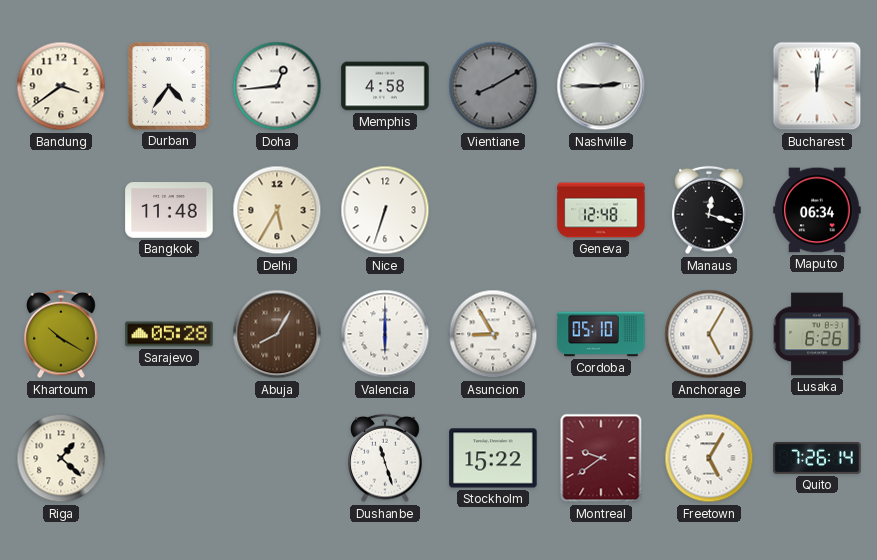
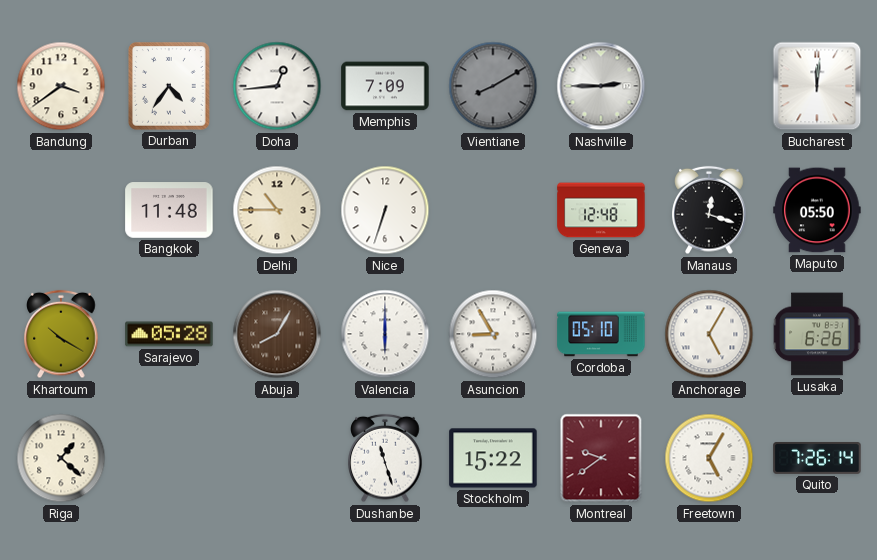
Memphis: 4:58 -> 7:09 (385, 86)
Delhi: 5:35 -> 10:45 (277, 210)
Maputo: 06:34 -> 05:50 (817, 210)
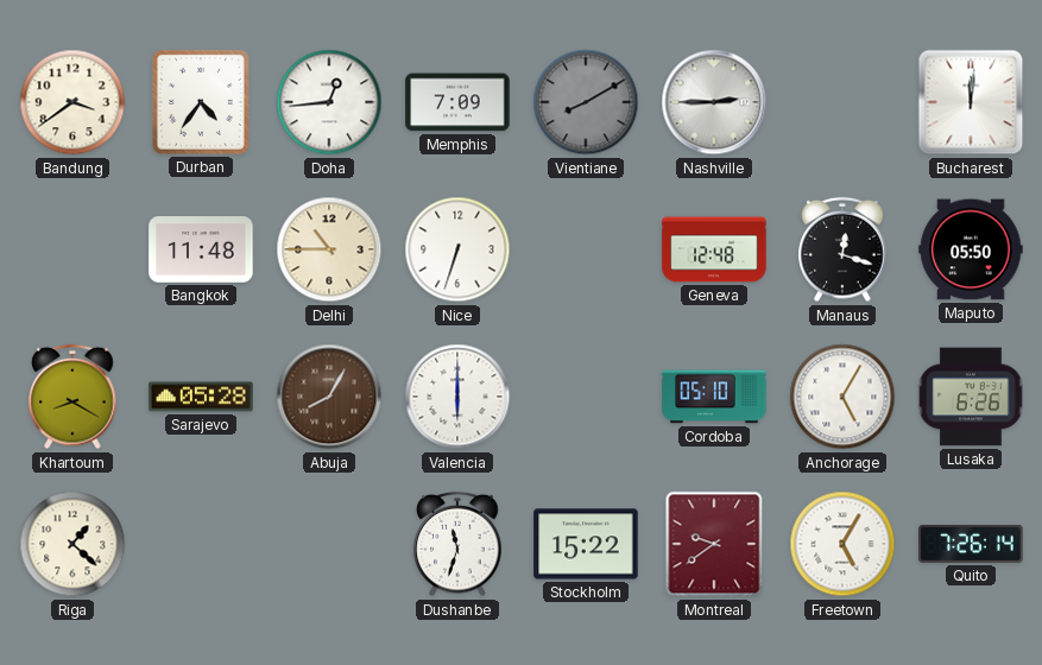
Khartoum: 10:20 -> 8:20 (72, 397)
Asuncion: 8:55 -> none (493, 334)
Dushanbe: 11:27 -> 11:33 (457, 544)
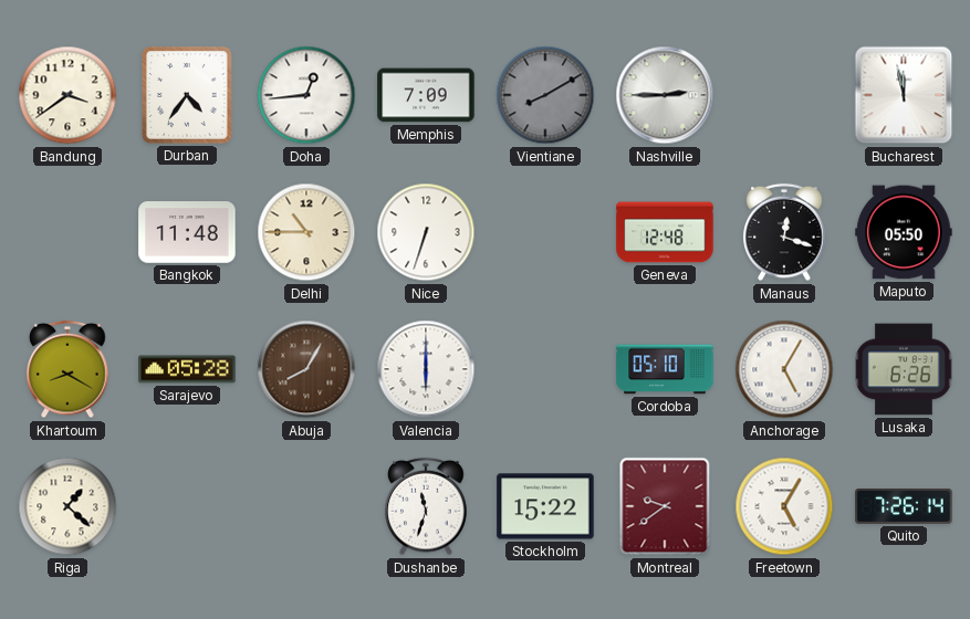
Bucharest: 12:01 -> 11:58 (904, 95)
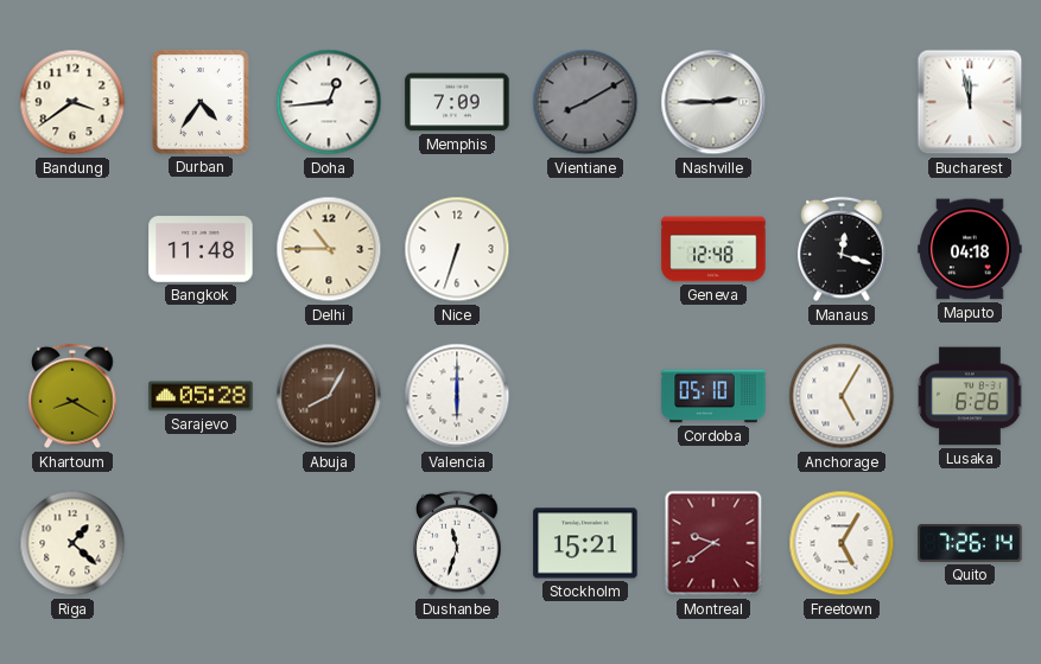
Maputo: 05:50 -> 04:18 (970, 249)
Stockholm: 15:22 -> 15:21 (585, 543)
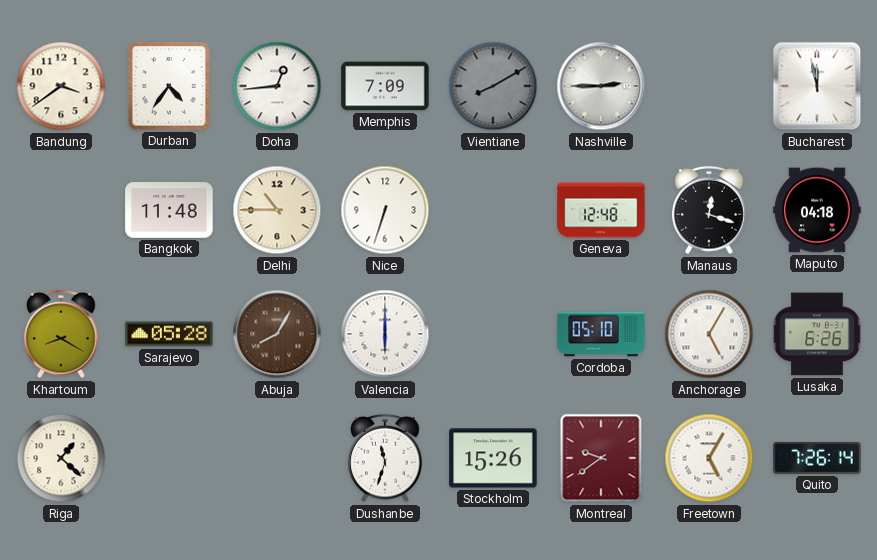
Stockholm: 15:21 -> 15:26 (493, 458)
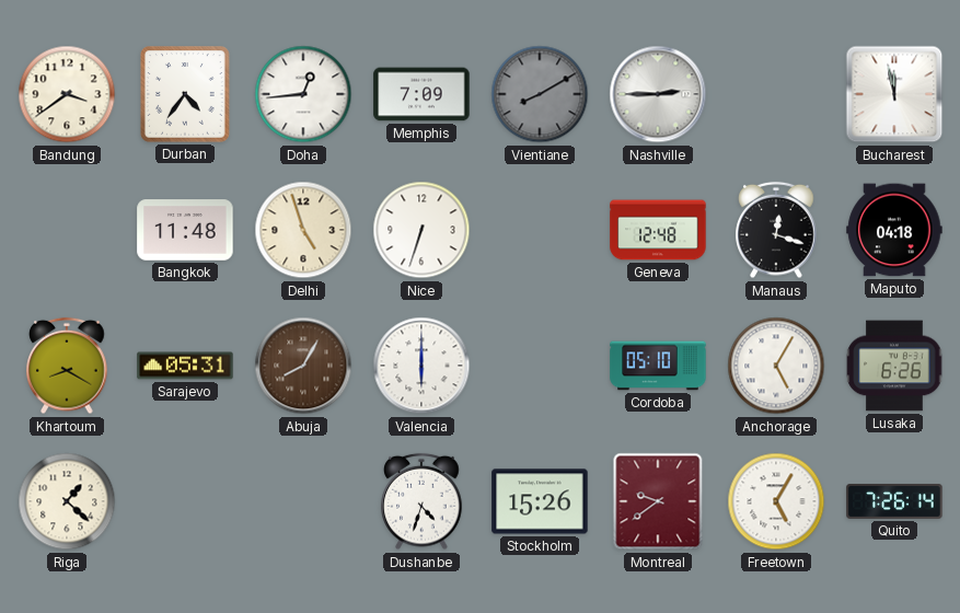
Delhi: 10:45 -> 4:57 (303, 230)
Sarajevo: 05:28 -> 05:31 (185, 366)
Dushanbe: 11:33 -> 4:33 (421, 501)
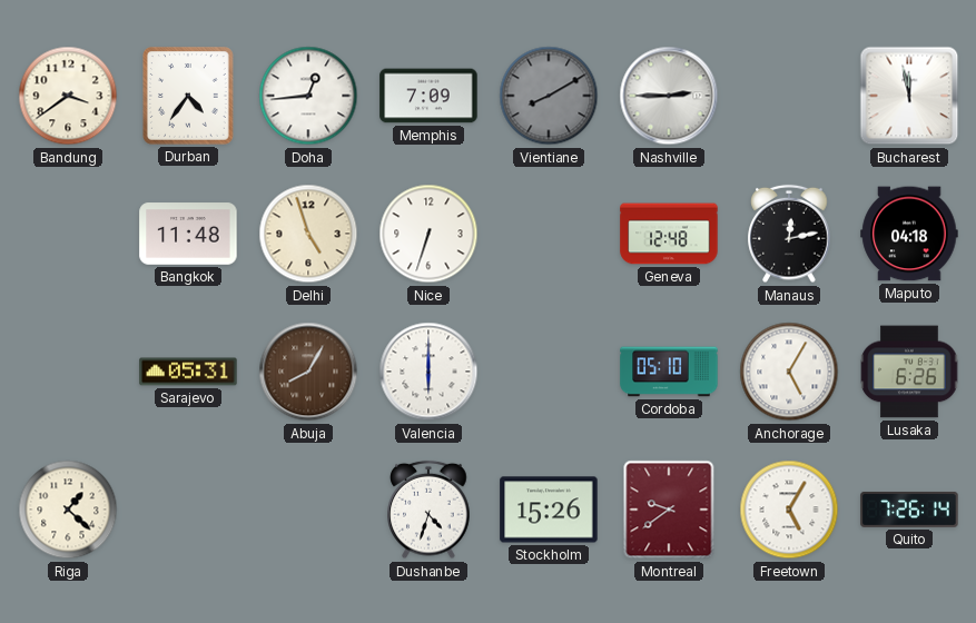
Manaus: 12:18 -> 12:13 (789, 234)
Khartoum: 8:20 -> none (67, 366)
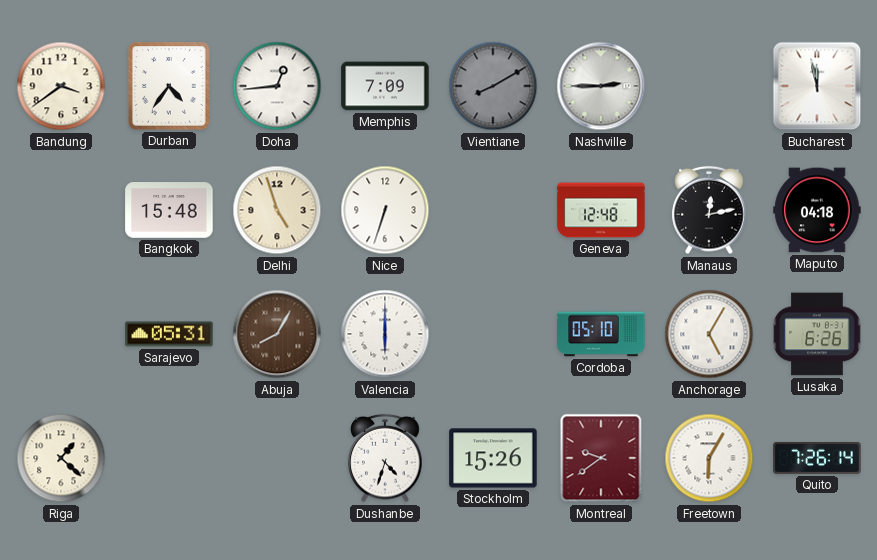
Bangkok: 11:48 -> 15:48 (169, 210)
Freetown: 5:05 -> 6:05 (709, 458)
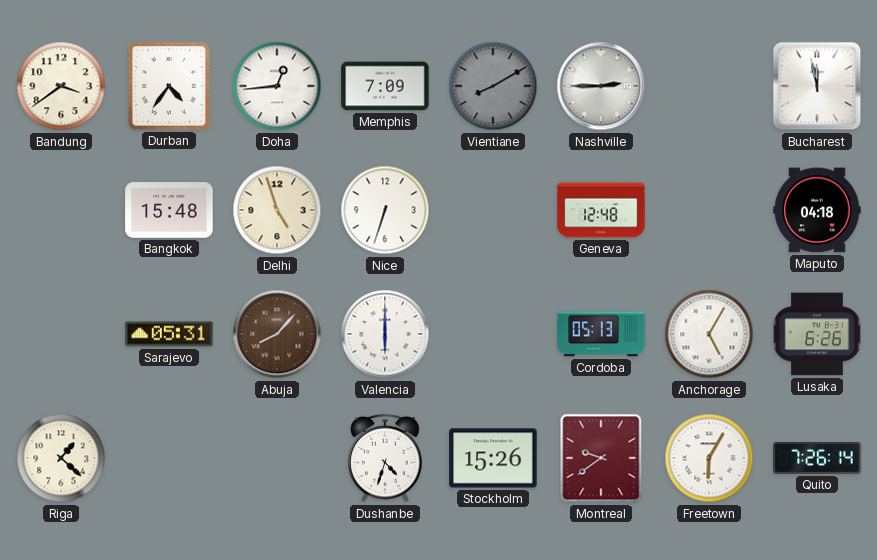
Manaus: 12:13 -> none (709, 210)
Abuja: 8:05 -> 8:07 (277, 334)
Cordoba: 05:10 -> 05:13 (601, 334)
